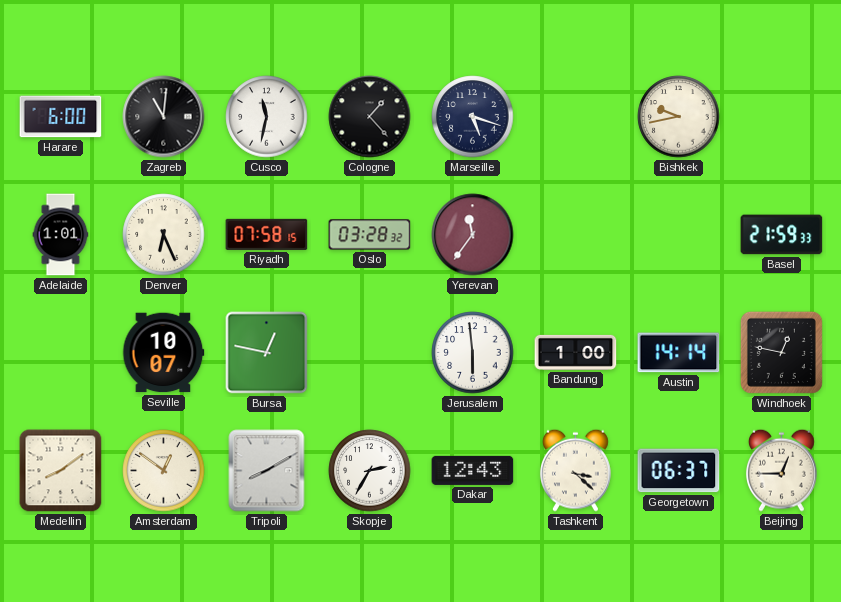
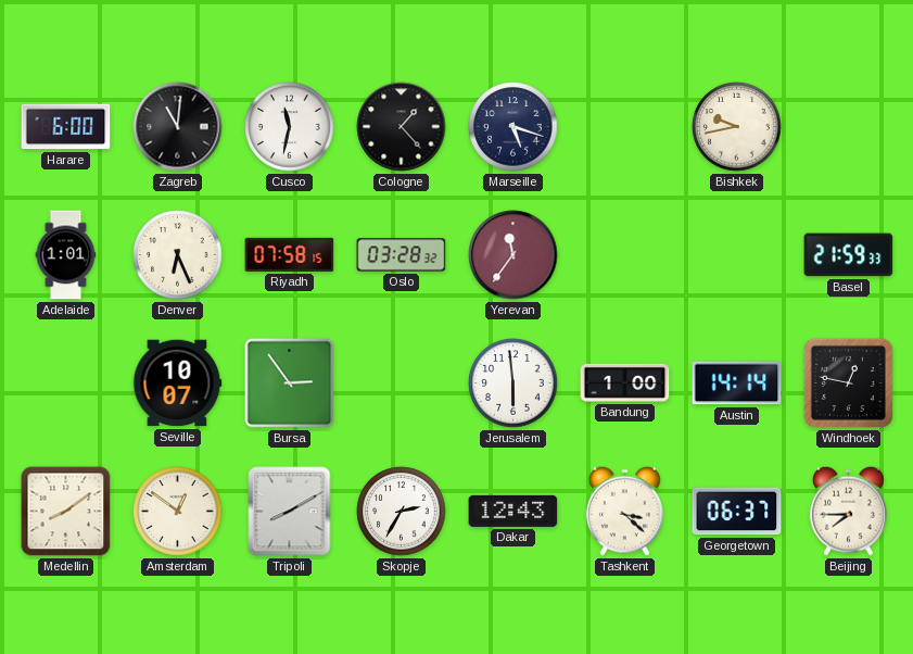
Bursa: 12:47 -> 2:54 (290, 383)
Beijing: 12:45 -> 7:45 (848, 511)
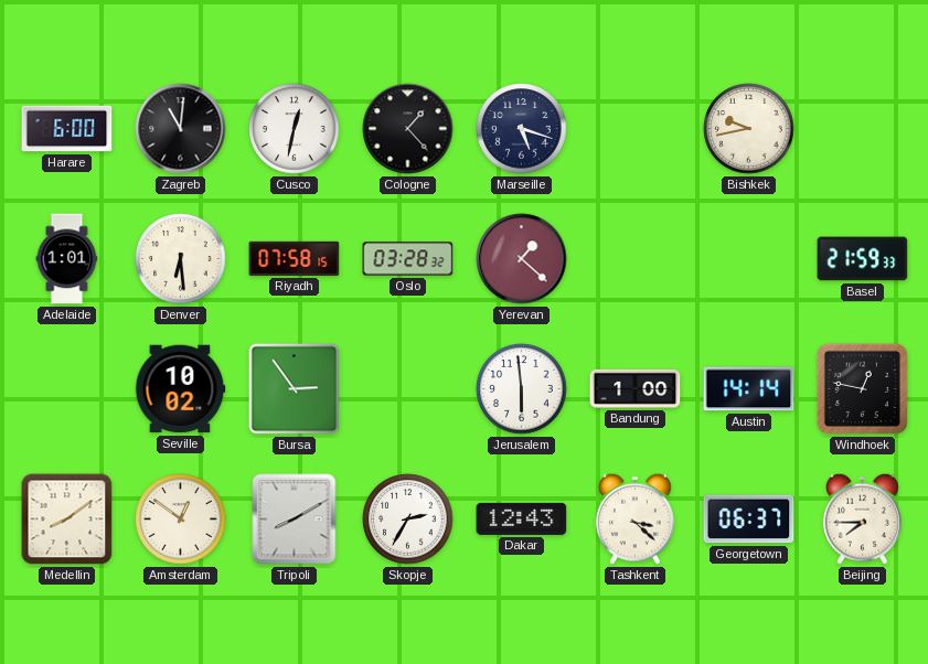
Cusco: 11:32 -> 12:32 (295, 129)
Denver: 6:26 -> 6:29 (181, 259)
Yerevan: 11:36 -> 1:22 (522, 259)
Seville: 10:07 -> 10:02 (181, 389)
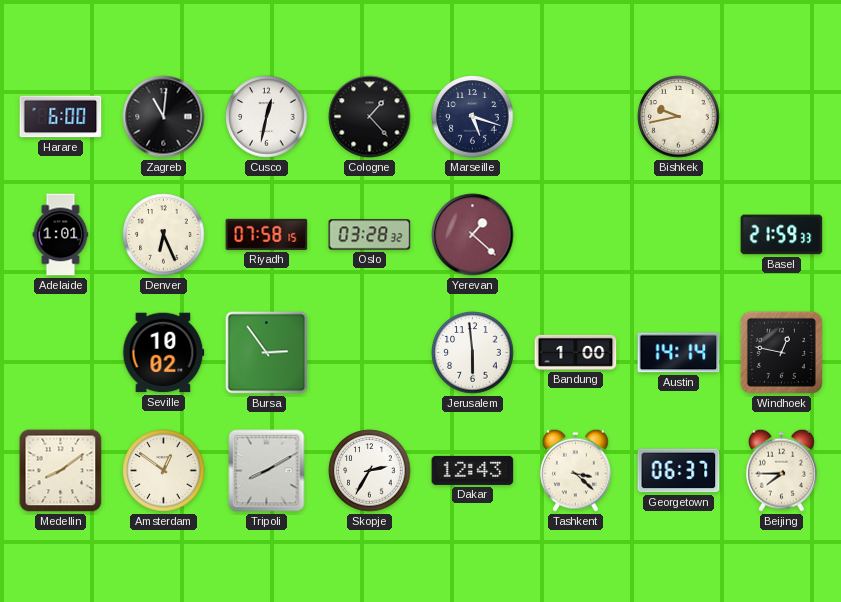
Denver: 6:29 -> 6:26 (164, 235)
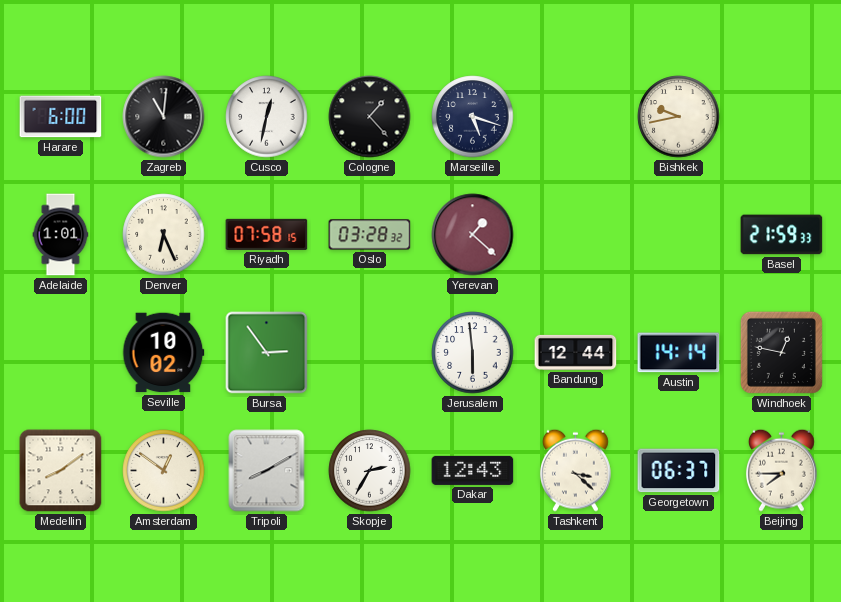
Bandung: 1:00 -> 12:44 (576, 352)
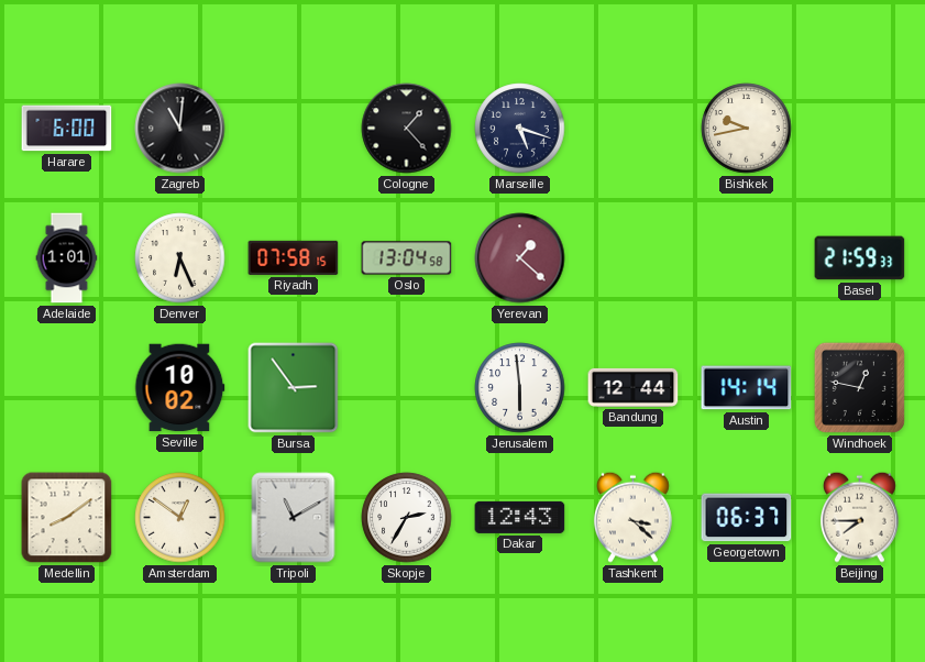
Cusco: 12:32 -> none (267, 117)
Oslo: 03:28 -> 13:04 (407, 258)
Tripoli: 8:10 -> 11:10 (294, 518)
